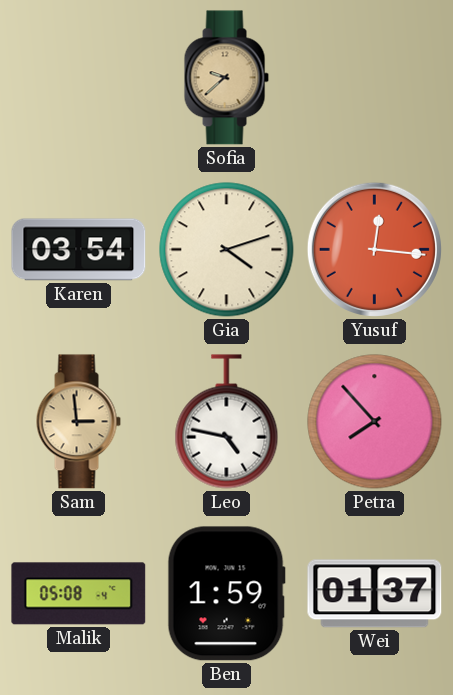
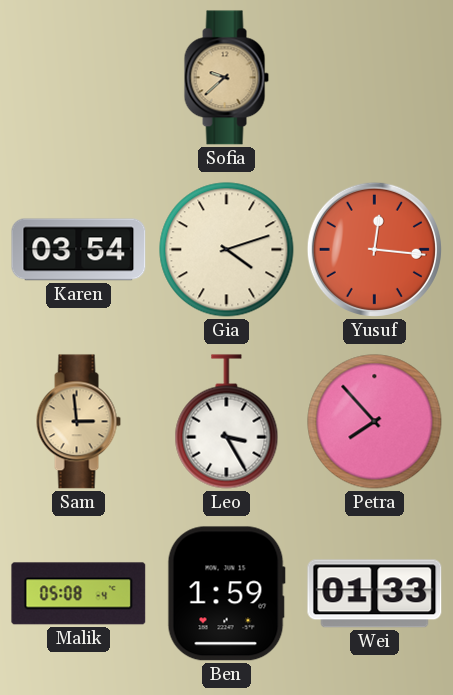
Leo: 4:47 -> 3:25 (227, 422)
Wei: 01:37 -> 01:33 (375, 594)
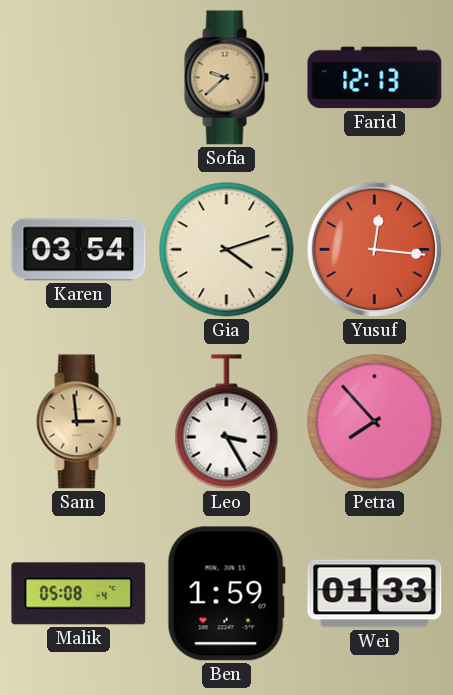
Farid: none -> 12:13 (375, 78)
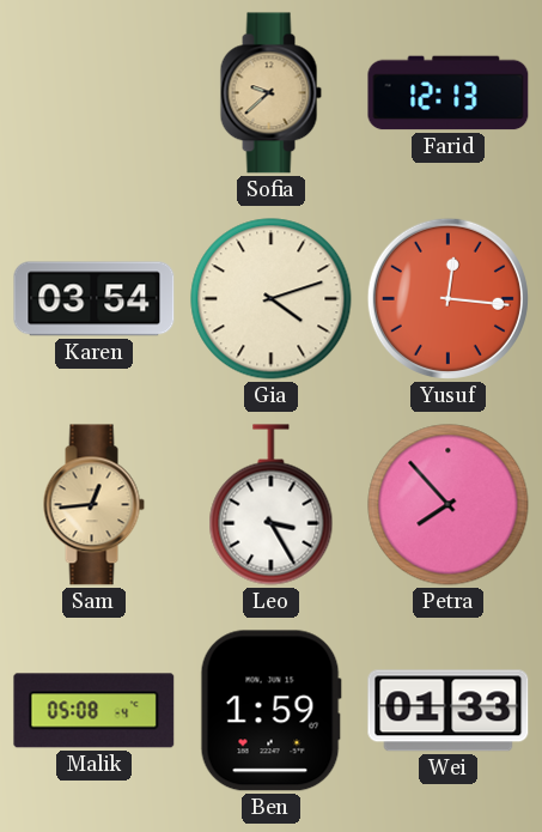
Sam: 2:59 -> 12:44 (93, 505)
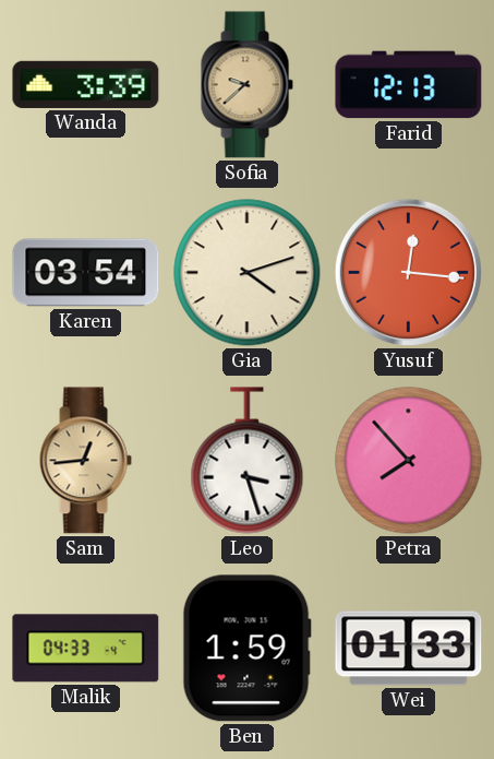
Wanda: none -> 3:39 (86, 84)
Leo: 3:25 -> 3:27 (248, 461)
Malik: 05:08 -> 04:33 (86, 649)
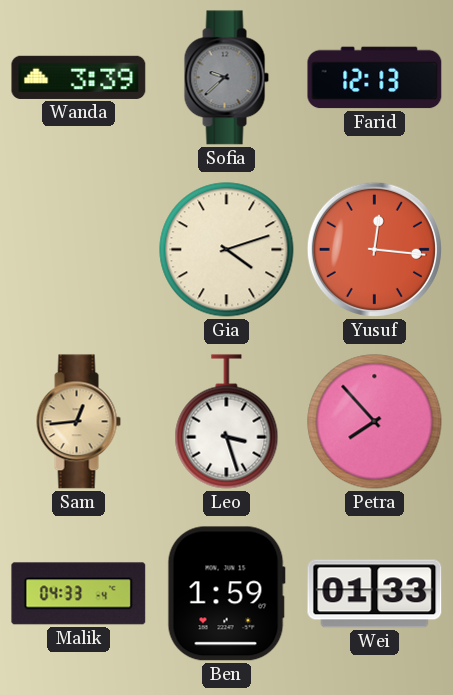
Sofia dial: champagne -> grey (226, 78)
Karen: 03:54 -> none (86, 273)
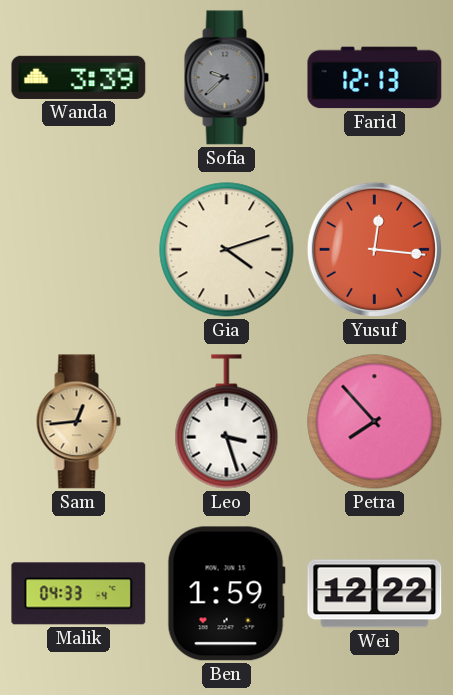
Wei: 01:33 -> 12:22 (375, 594)
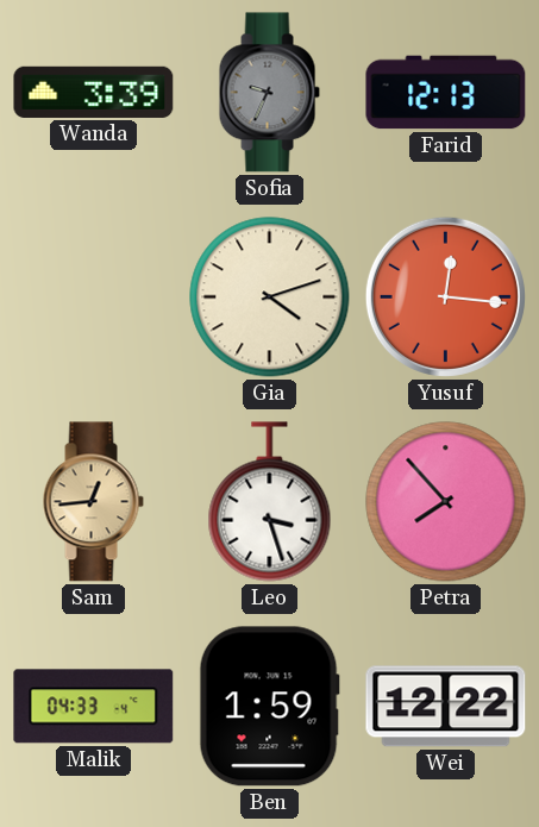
Sofia: 9:38 -> 9:34 (269, 93)
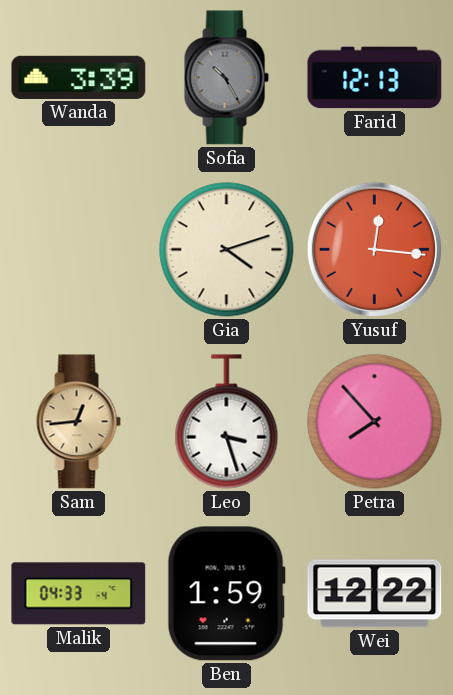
Sofia: 9:34 -> 10:25 (226, 78)
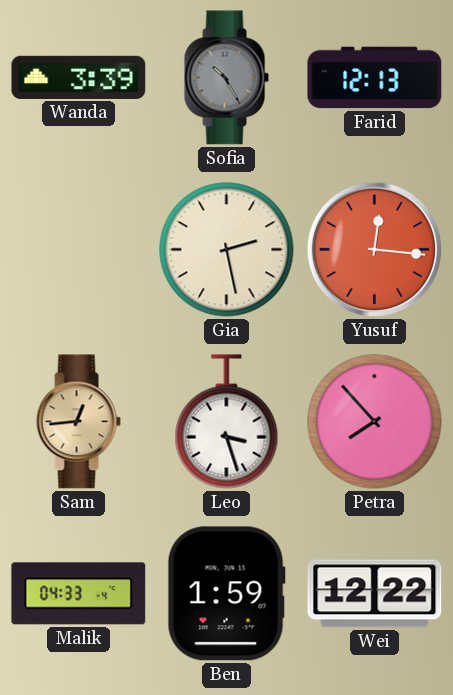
Gia: 4:12 -> 2:28 (227, 250)
